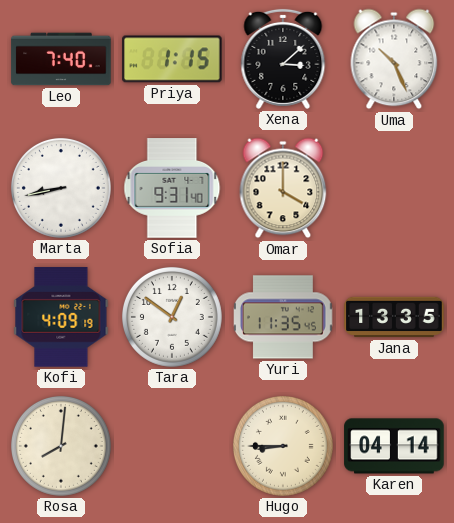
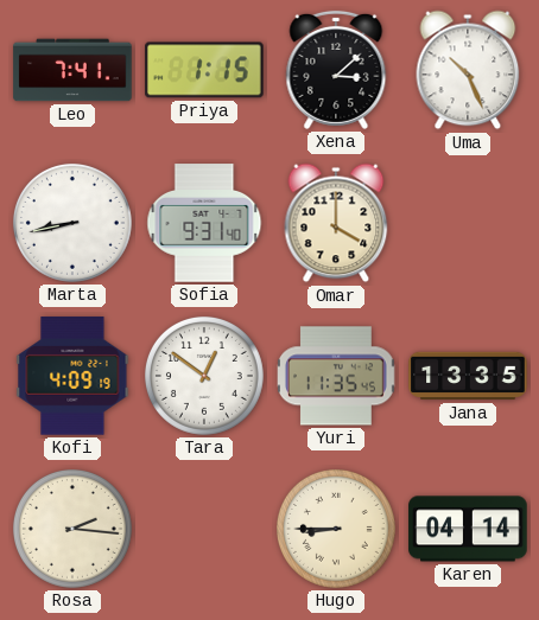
Leo: 7:40 -> 7:41 (72, 70)
Rosa: 8:01 -> 2:16 (72, 529)
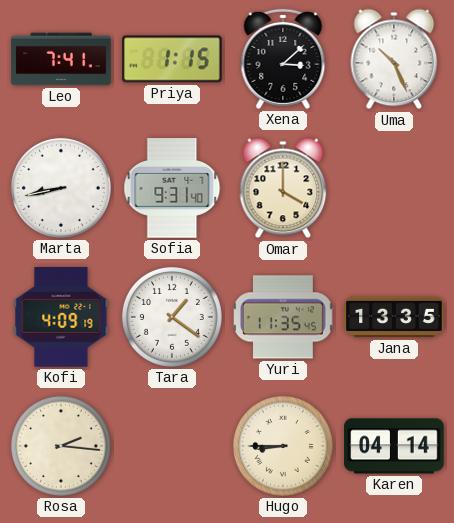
Tara: 12:51 -> 1:21 (172, 317)
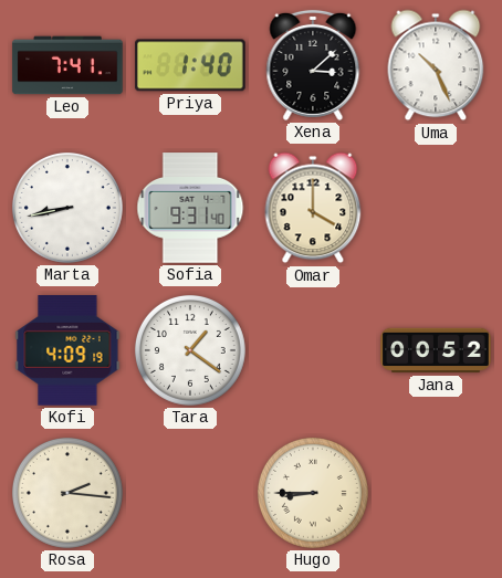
Priya: 1:15 -> 1:40 (190, 65)
Yuri: 11:35 -> none (284, 317)
Jana: 13:35 -> 00:52 (436, 350)
Karen: 04:14 -> none (394, 446)
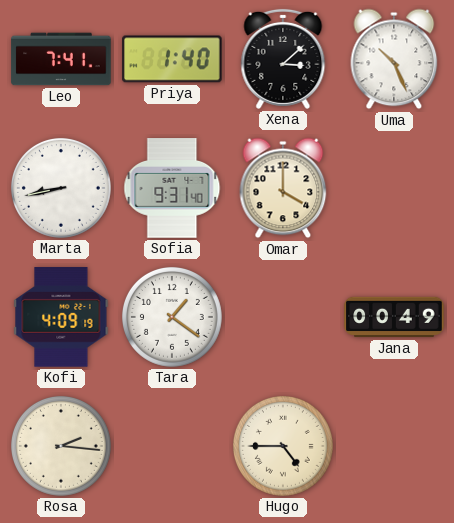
Jana: 00:52 -> 00:49 (394, 317)
Hugo: 8:45 -> 4:45 (283, 446)
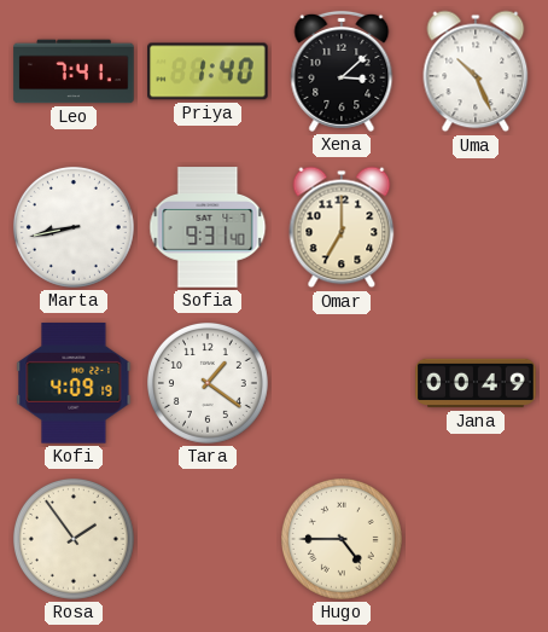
Omar: 4:00 -> 7:00 (342, 227)
Rosa: 2:16 -> 1:54 (74, 539)
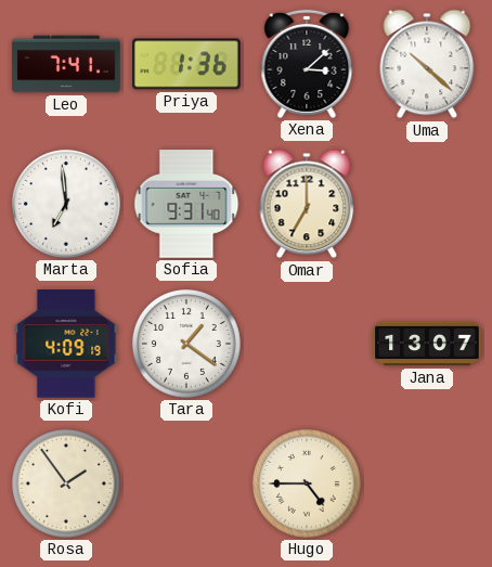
Priya: 1:40 -> 1:36 (186, 64)
Uma: 10:26 -> 10:22 (427, 64)
Marta: 8:43 -> 6:59 (66, 204)
Jana: 00:49 -> 13:07 (427, 344)
